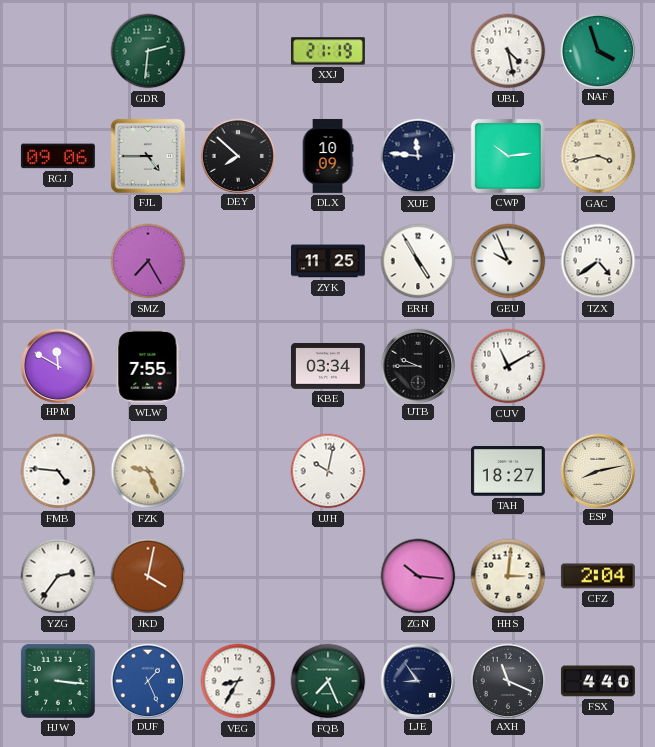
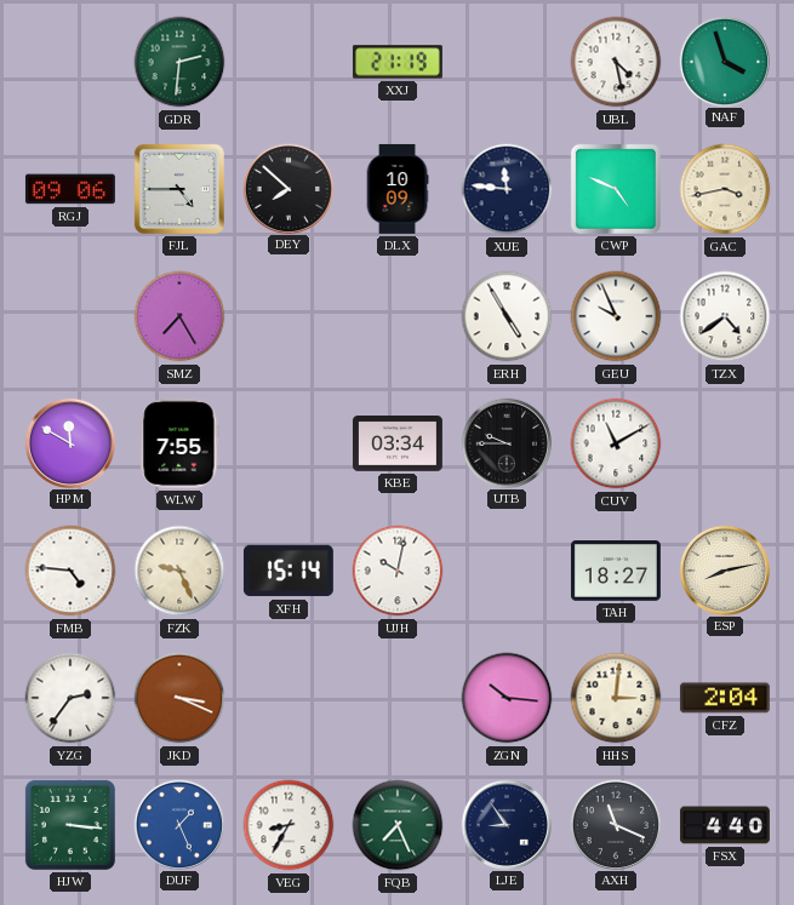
CWP: 10:14 -> 4:49 (616, 189)
ZYK: 11:25 -> none (328, 261)
XFH: none -> 15:14 (289, 571)
JKD: 4:02 -> 3:19 (179, 698)
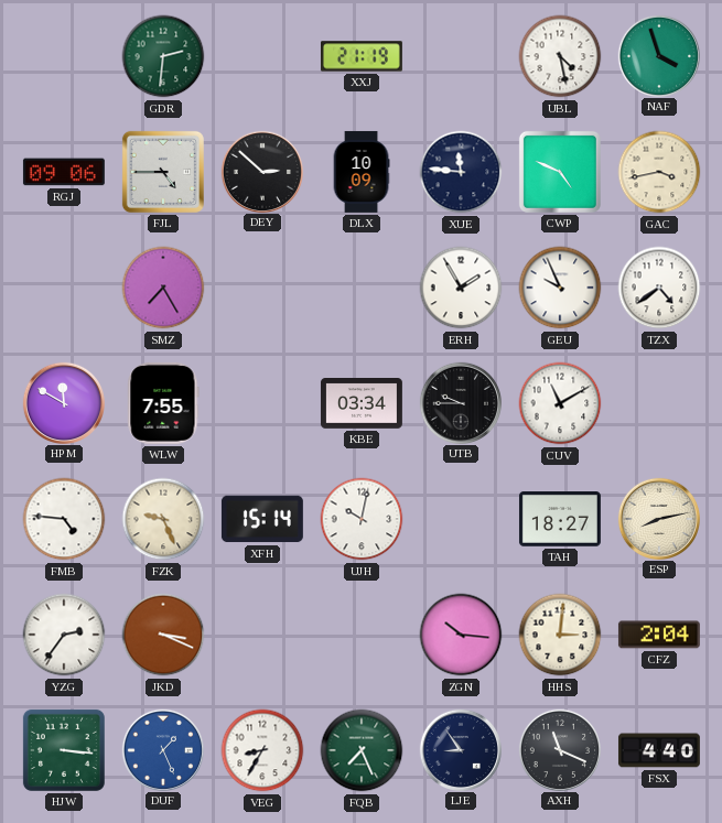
DEY: 7:52 -> 2:52 (261, 171)
ERH: 4:55 -> 1:55 (461, 288)
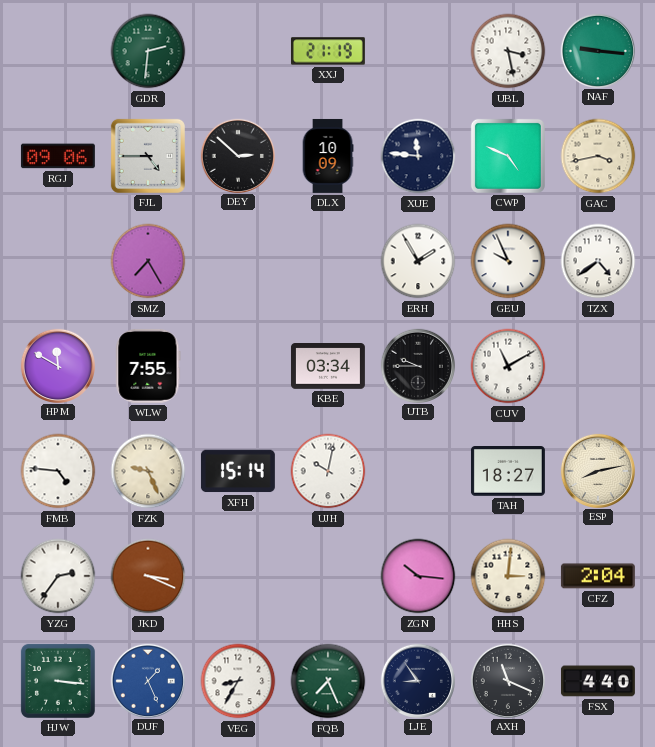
UBL: 4:28 -> 3:28 (508, 51)
NAF: 3:57 -> 9:16 (597, 50)
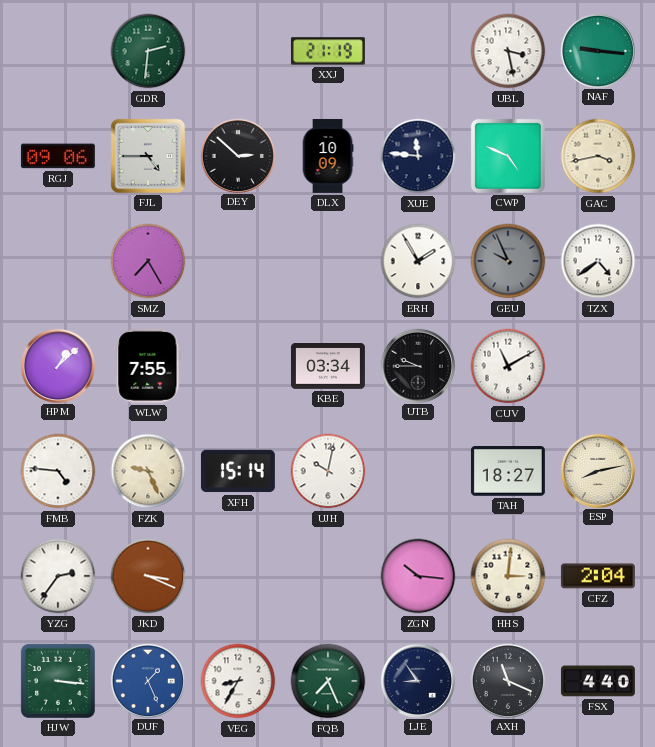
GEU dial: white -> grey (508, 261)
HPM: 11:50 -> 1:08 (57, 365)
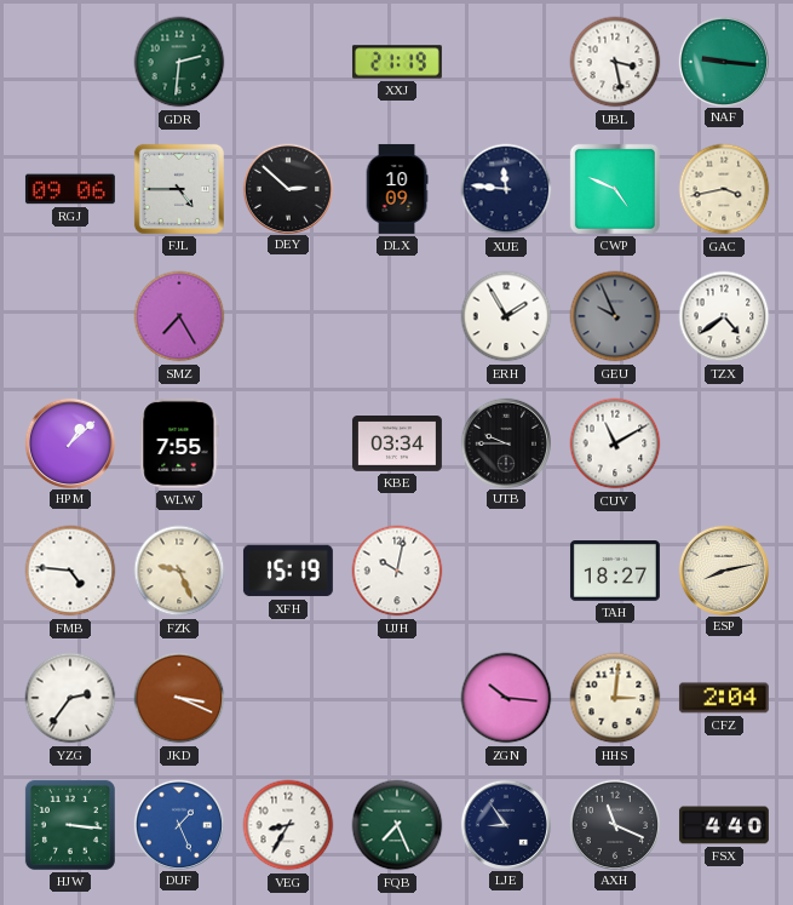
XFH: 15:14 -> 15:19 (288, 571)
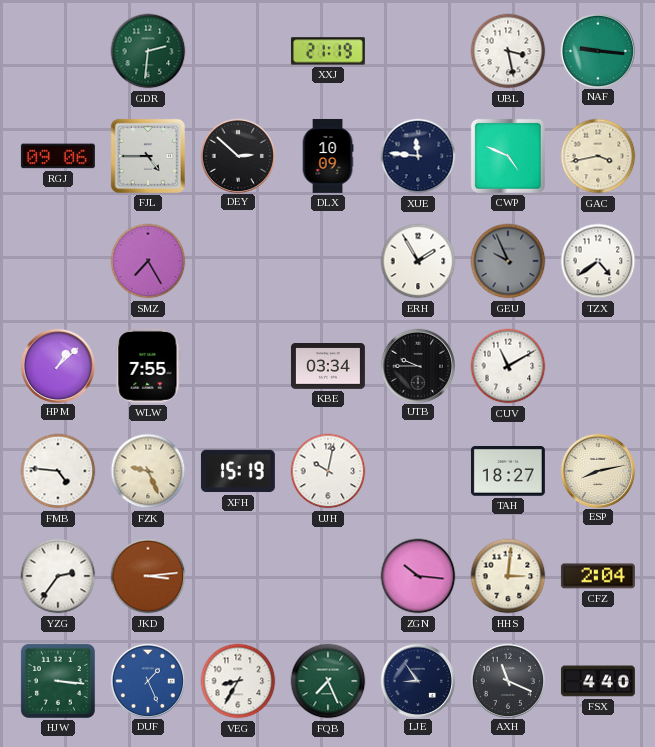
JKD: 3:19 -> 3:14 (148, 576)
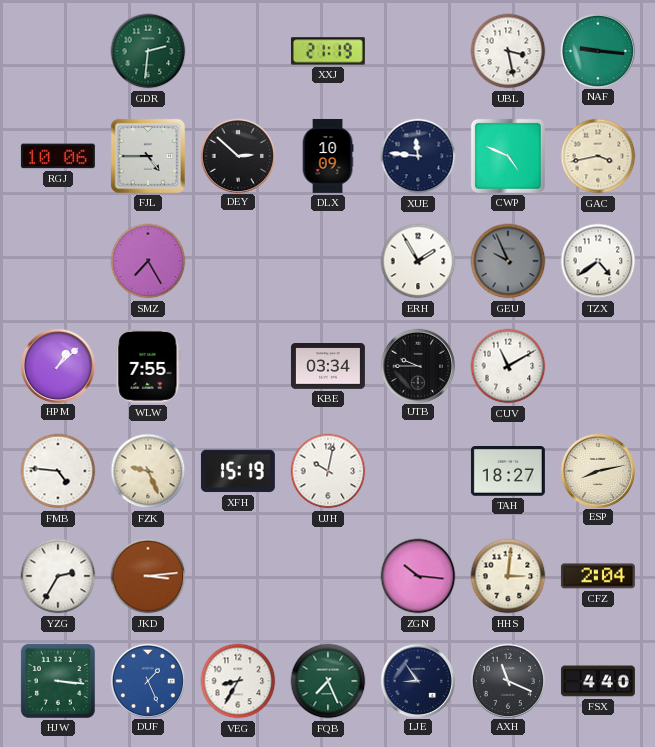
RGJ: 09:06 -> 10:06 (58, 156)
YZG: 2:36 -> 2:35 (58, 576)
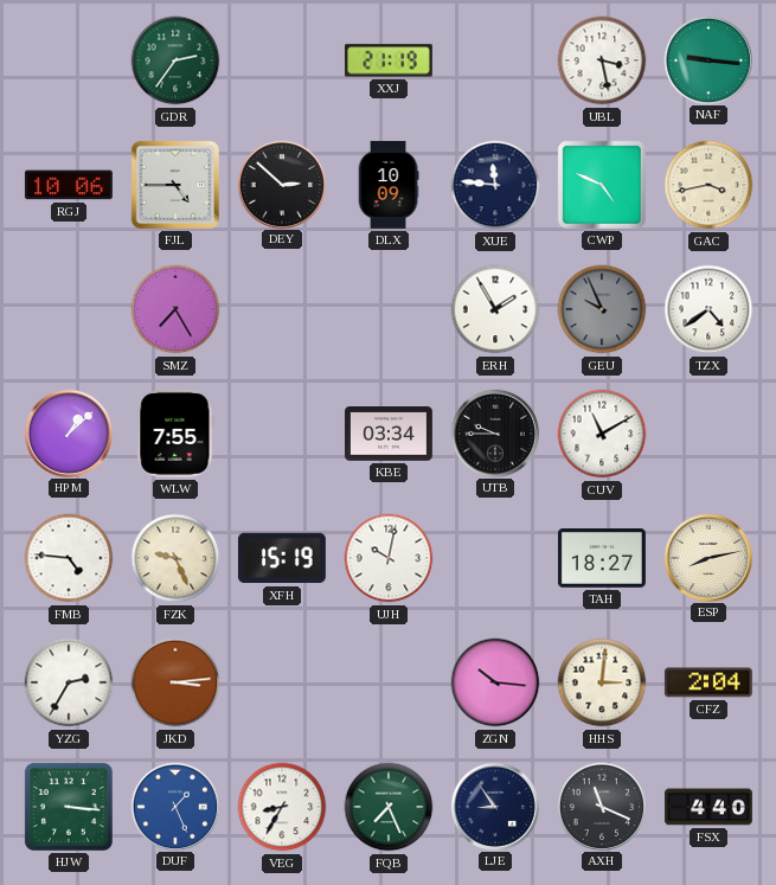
GDR: 2:31 -> 2:36 (175, 60)
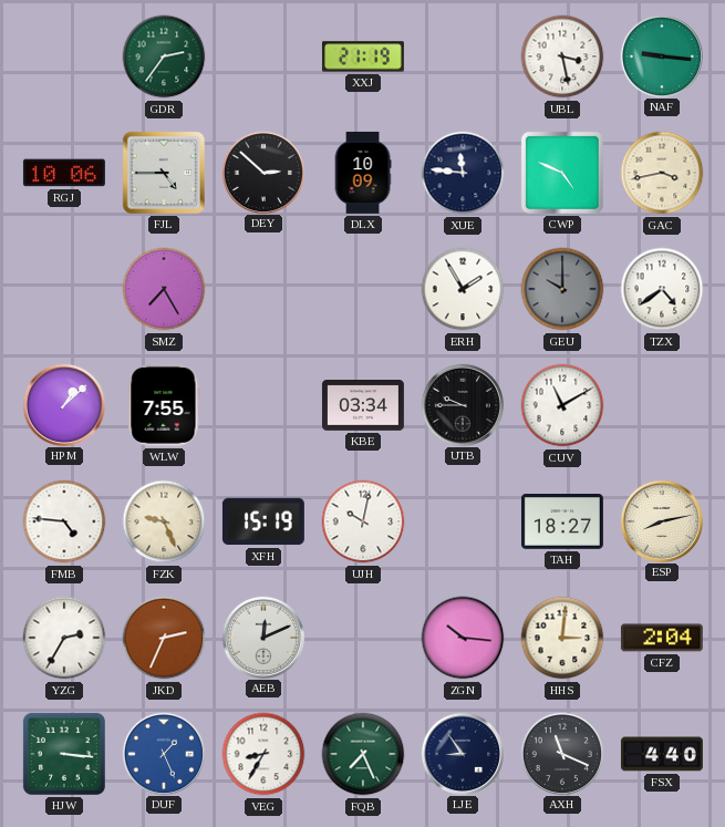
GEU: 9:56 -> 10:00 (562, 289)
JKD: 3:14 -> 2:34 (164, 638)
AEB: none -> 12:11 (262, 637)
